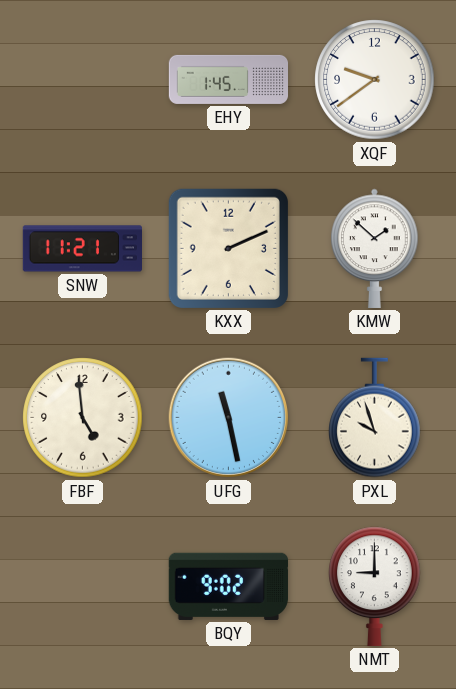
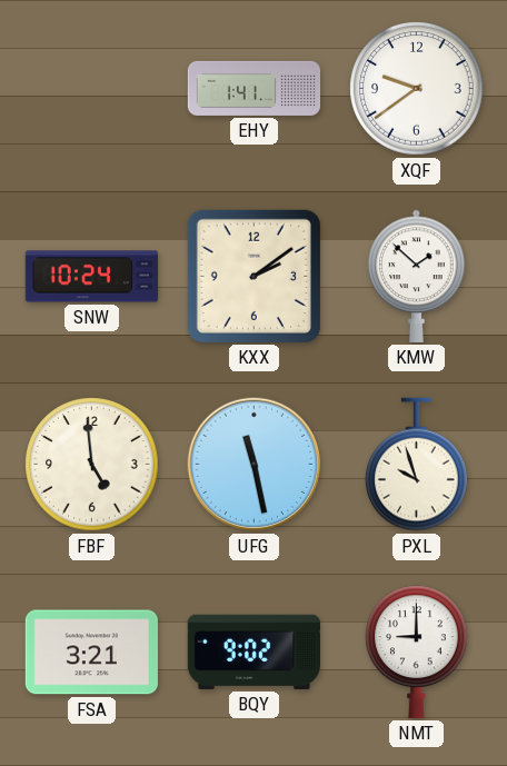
EHY: 1:45 -> 1:41 (255, 88)
SNW: 11:21 -> 10:24 (91, 277)
KXX: 2:11 -> 2:09 (254, 276)
FSA: none -> 3:21 (91, 653)
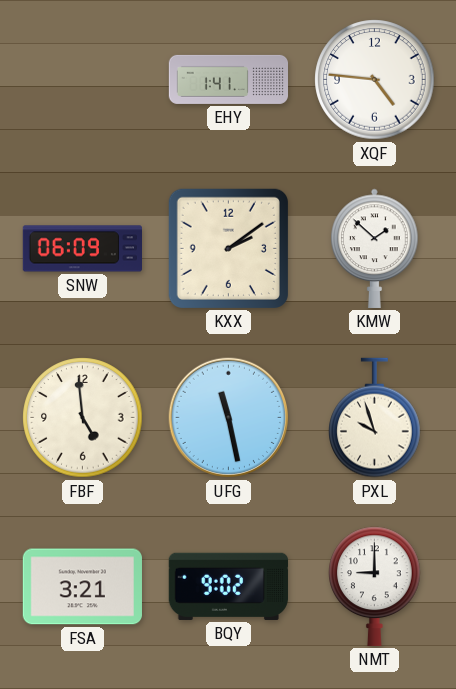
XQF: 9:39 -> 4:46 (375, 80)
SNW: 10:24 -> 06:09 (82, 249)
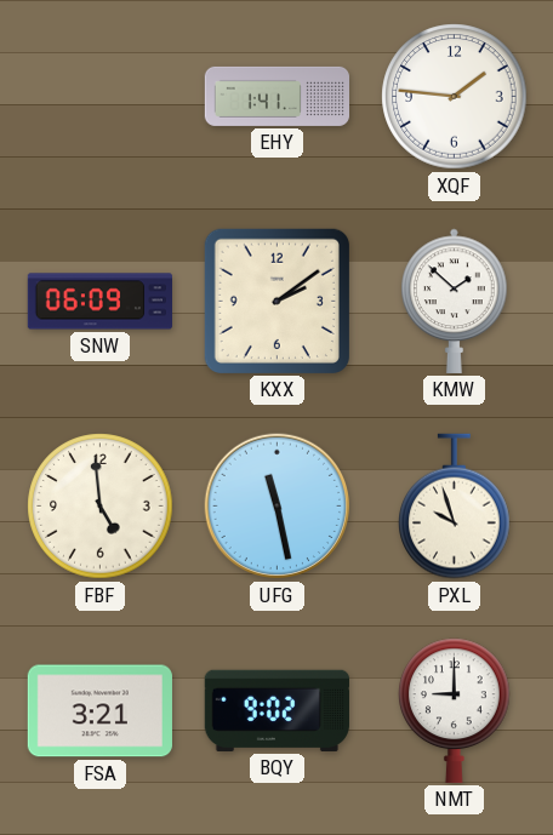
XQF: 4:46 -> 1:46 (455, 97)
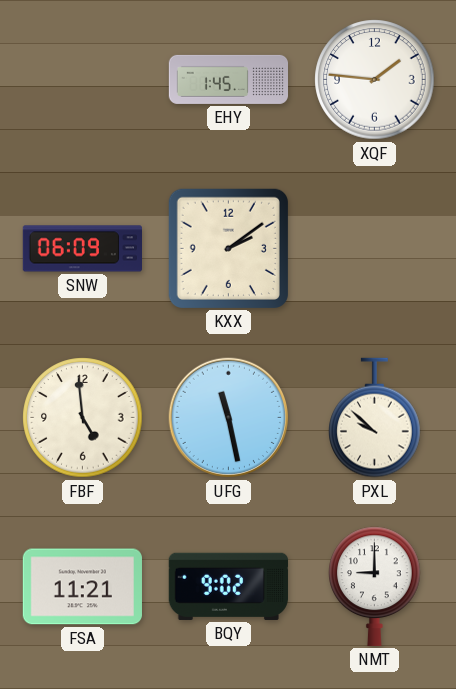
EHY: 1:41 -> 1:45 (229, 79)
KMW: 1:52 -> none (455, 301)
PXL: 9:57 -> 9:52 (375, 418)
FSA: 3:21 -> 11:21 (82, 587)
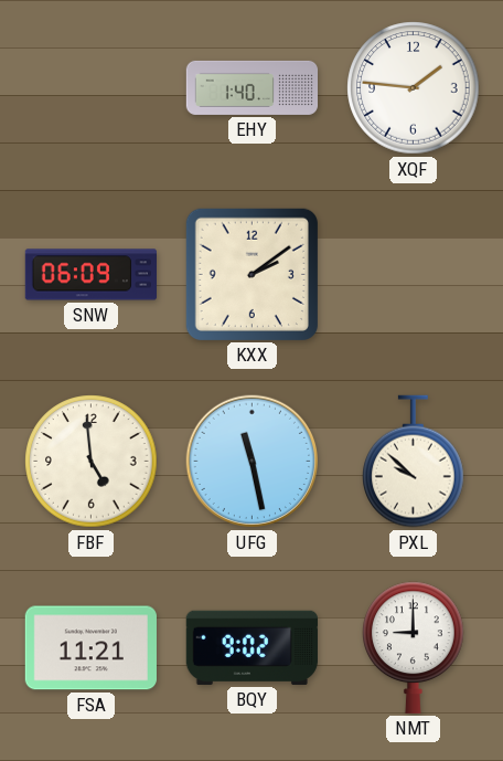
EHY: 1:45 -> 1:40 (253, 87)
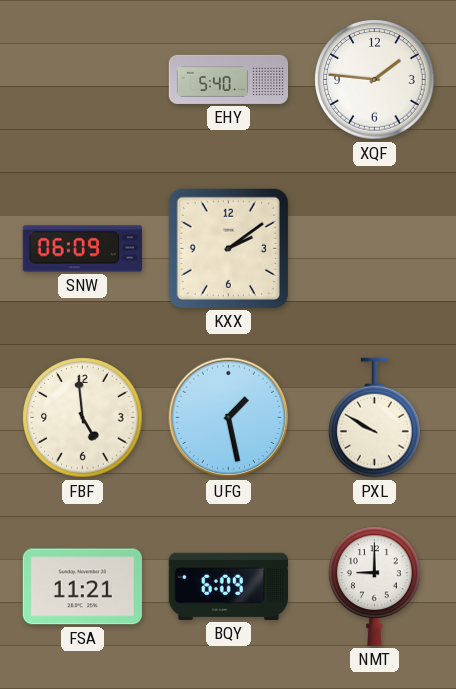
EHY: 1:40 -> 5:40 (229, 79)
UFG: 11:28 -> 1:28 (229, 418)
PXL: 9:52 -> 9:50 (375, 418)
BQY: 9:02 -> 6:09 (228, 586)
